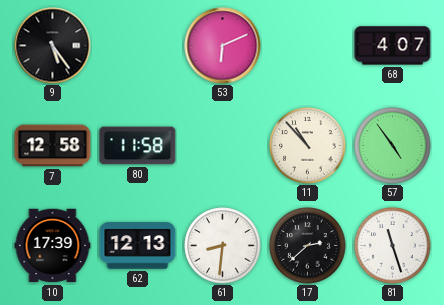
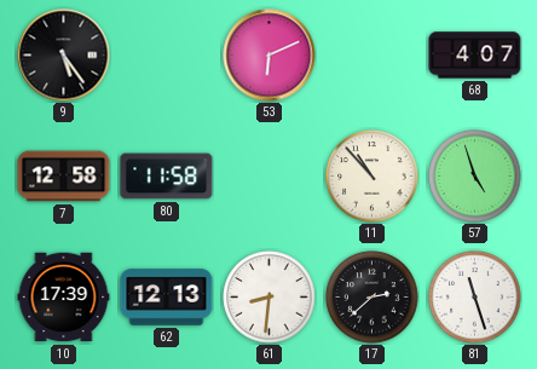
57: 4:54 -> 4:57 (475, 177)
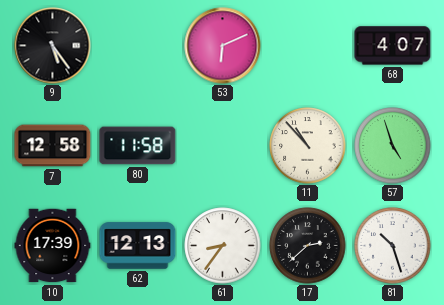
61: 8:31 -> 8:36 (223, 246)
81: 11:27 -> 10:27 (393, 246)
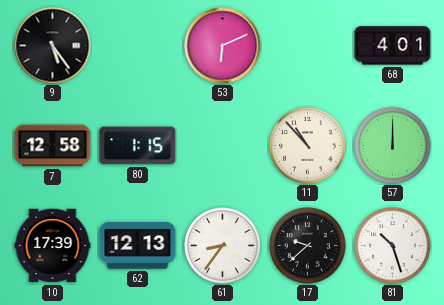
68: 4:07 -> 4:01 (393, 46)
80: 11:58 -> 1:15 (138, 146)
57: 4:57 -> 12:00 (393, 146)
17: 2:38 -> 9:38 (308, 246)
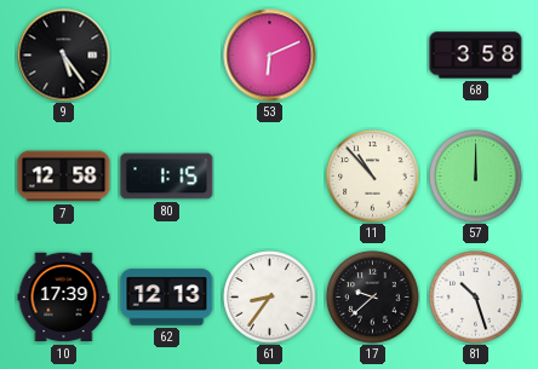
68: 4:01 -> 3:58 (476, 56)
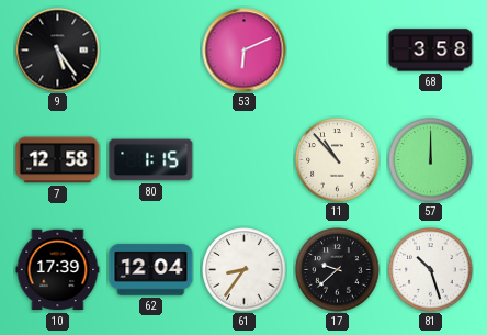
62: 12:13 -> 12:04 (151, 270)
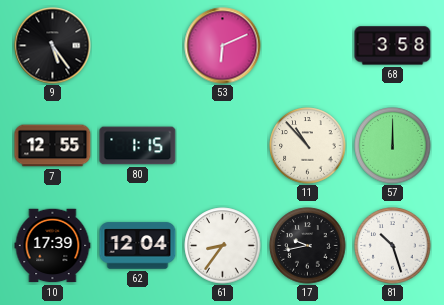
7: 12:58 -> 12:55 (53, 146)
17: 9:38 -> 9:43 (308, 246)
